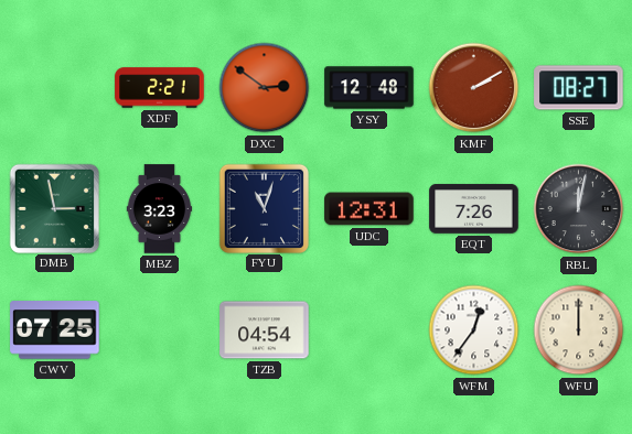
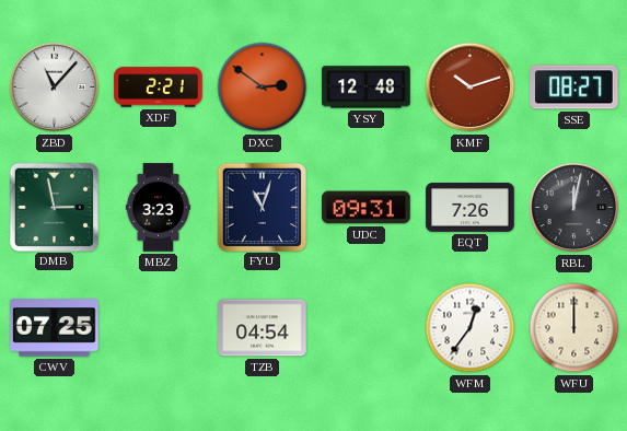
ZBD: none -> 11:07 (55, 88)
KMF: 2:10 -> 10:12 (471, 88)
UDC: 12:31 -> 09:31 (367, 208)
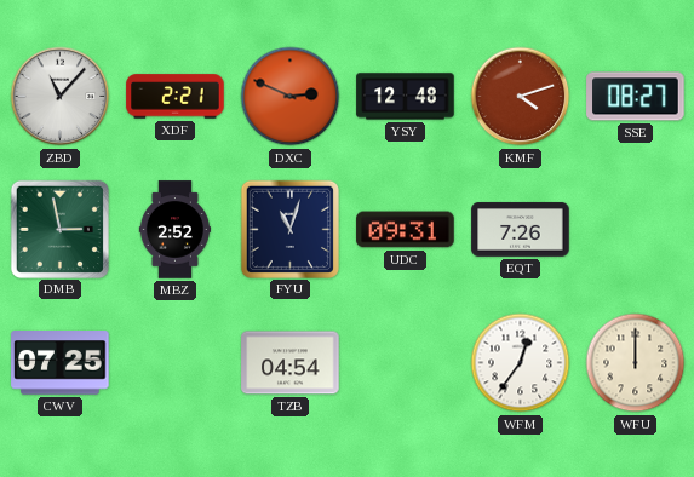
DXC: 2:51 -> 2:49 (291, 97)
KMF: 10:12 -> 4:12 (521, 97)
MBZ: 3:23 -> 2:52 (174, 230)
RBL: 12:02 -> none (574, 208)
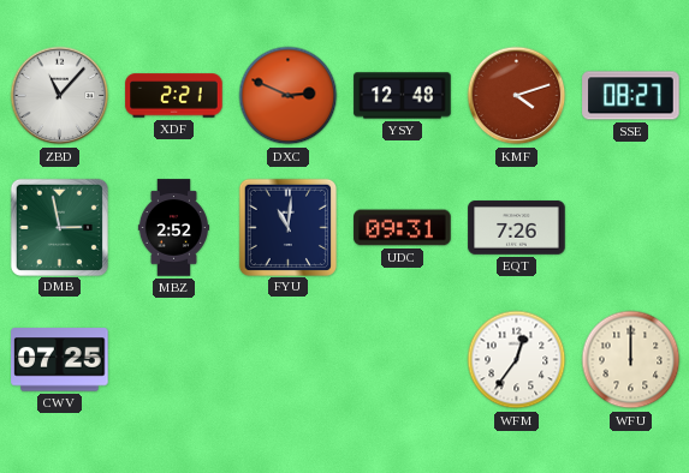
FYU: 11:03 -> 11:01 (287, 227)
TZB: 04:54 -> none (291, 363)
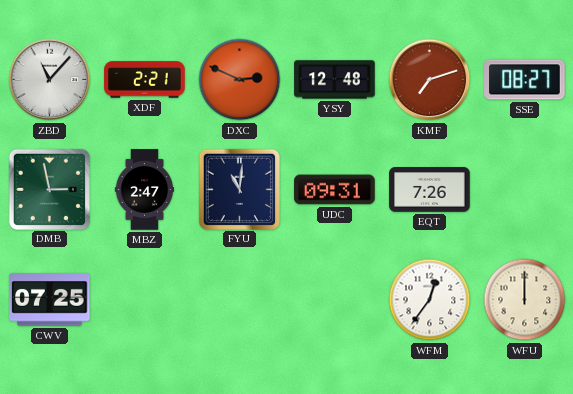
KMF: 4:12 -> 7:12 (430, 80)
MBZ: 2:52 -> 2:47 (144, 190)
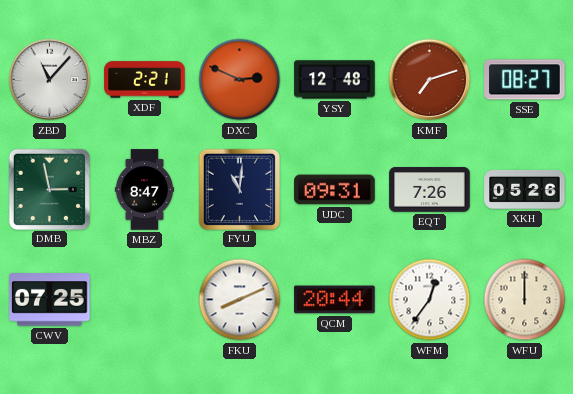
MBZ: 2:47 -> 8:47 (144, 190)
XKH: none -> 05:26 (525, 189)
FKU: none -> 8:11 (240, 300)
QCM: none -> 20:44 (335, 300)
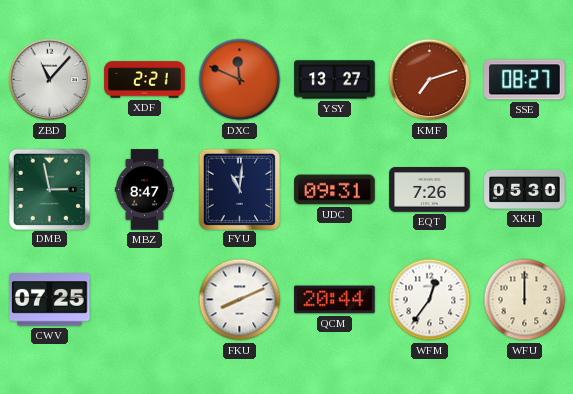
DXC: 2:49 -> 11:49 (240, 80)
YSY: 12:48 -> 13:27 (335, 80)
XKH: 05:26 -> 05:30 (525, 189)
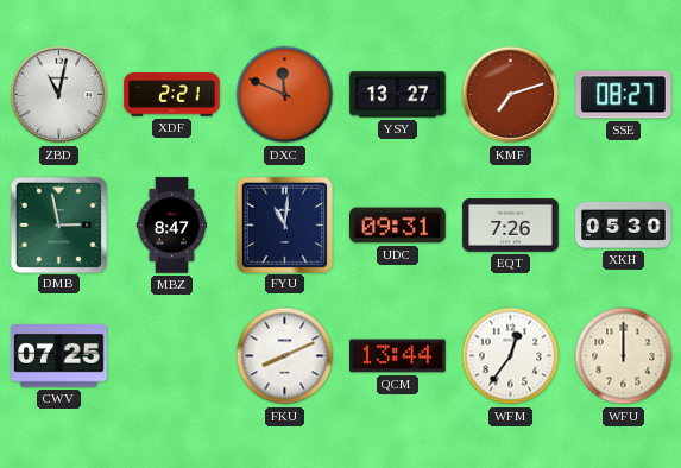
ZBD: 11:07 -> 11:02 (59, 95)
QCM: 20:44 -> 13:44 (398, 356)
